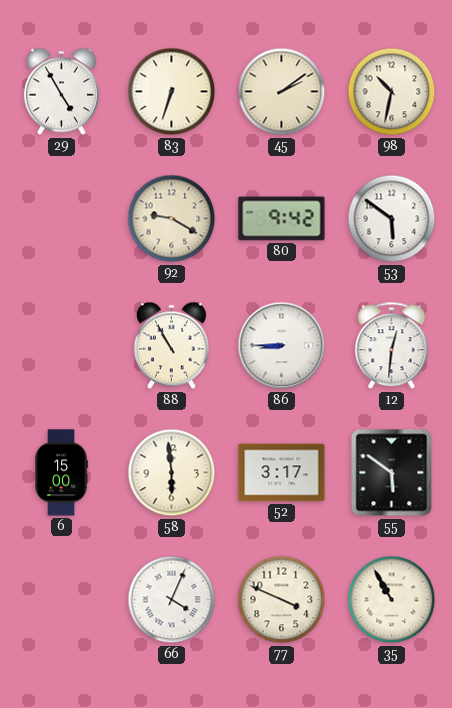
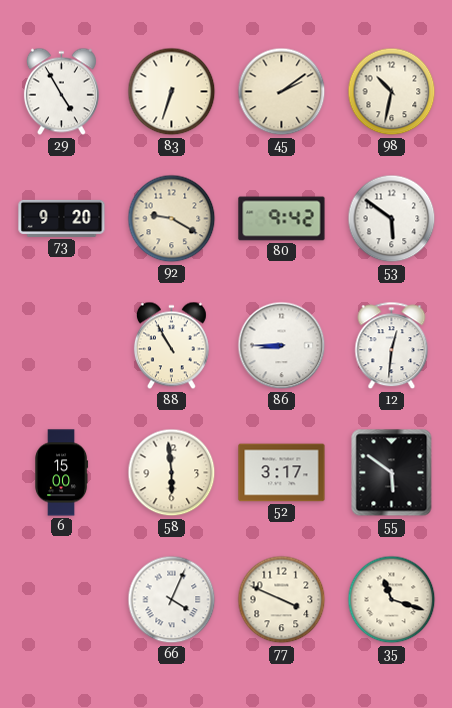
73: none -> 9:20 (62, 218)
35: 10:55 -> 11:18 (392, 600)
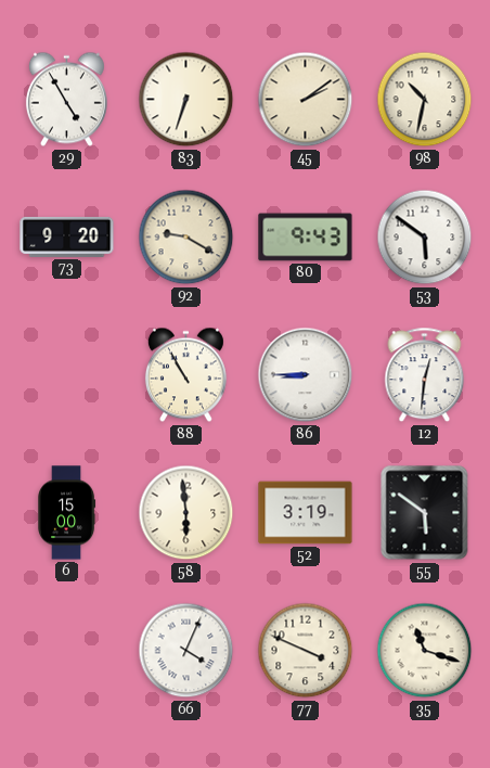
80: 9:42 -> 9:43 (306, 238)
52: 3:17 -> 3:19 (306, 513)
